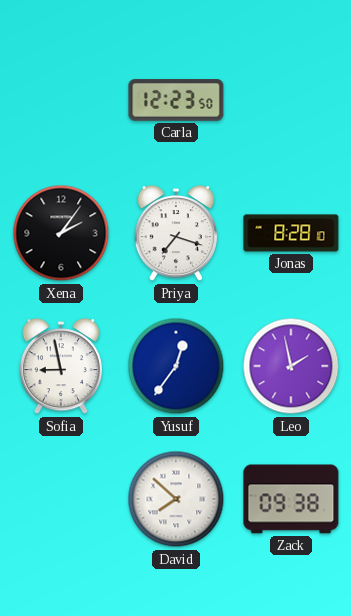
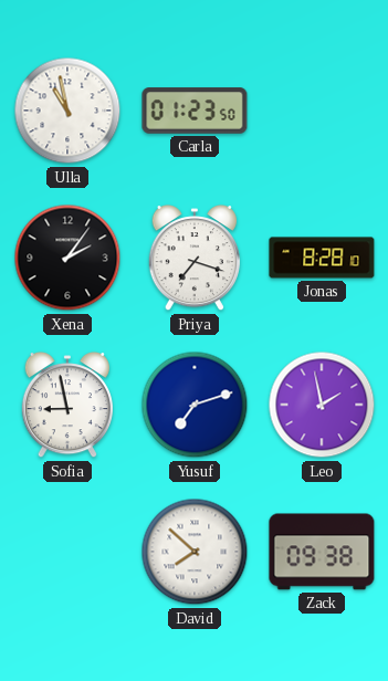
Ulla: none -> 10:58 (67, 111)
Carla: 12:23 -> 01:23 (195, 111)
Yusuf: 12:36 -> 7:12 (195, 405)
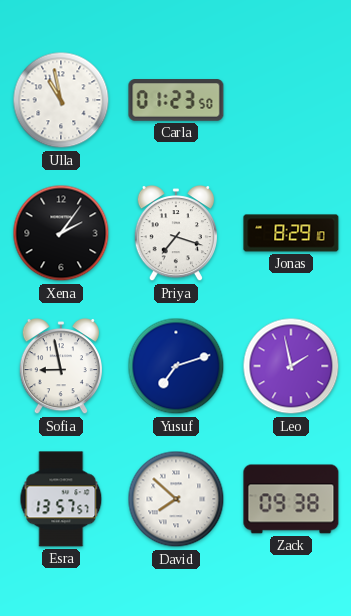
Jonas: 8:28 -> 8:29 (291, 233)
Esra: none -> 13:57 (61, 499)
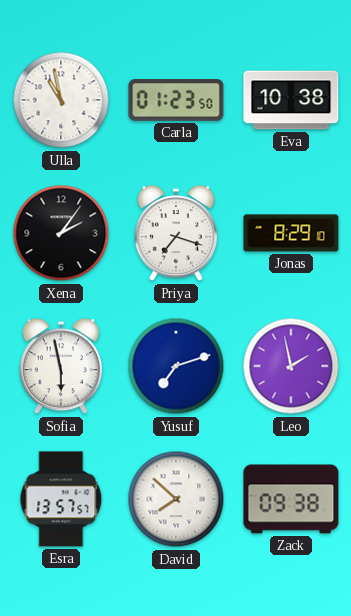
Eva: none -> 10:38 (291, 100)
Sofia: 8:58 -> 5:58 (61, 367)
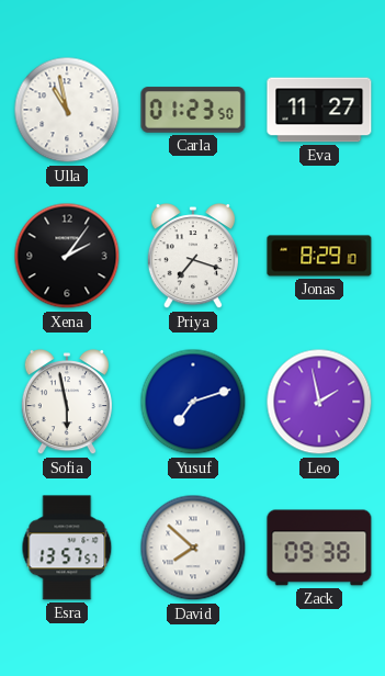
Eva: 10:38 -> 11:27 (319, 110)
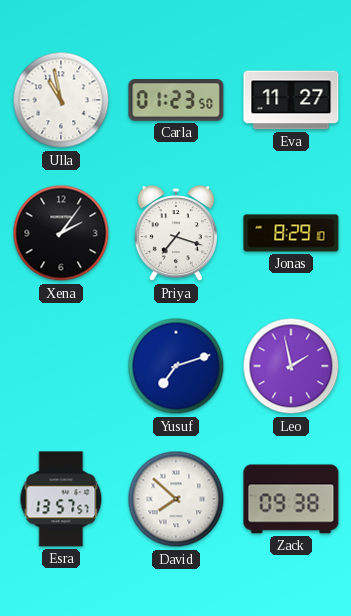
Sofia: 5:58 -> none (67, 403)
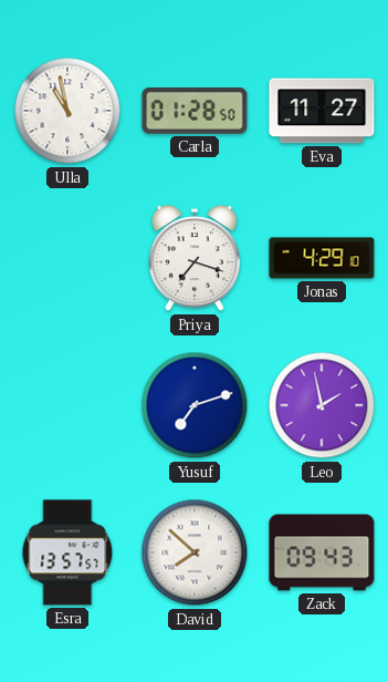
Carla: 01:23 -> 01:28 (195, 111)
Xena: 2:06 -> none (61, 233)
Jonas: 8:29 -> 4:29 (322, 258)
Zack: 09:38 -> 09:43 (322, 552)
